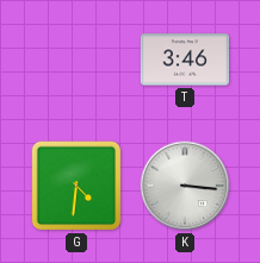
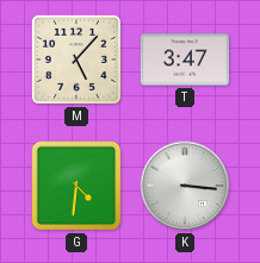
M: none -> 5:07 (76, 60)
T: 3:46 -> 3:47 (184, 60)
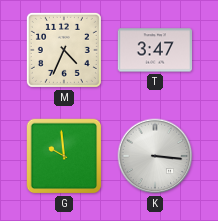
M: 5:07 -> 4:34 (64, 50)
G: 4:31 -> 9:59 (64, 156)
